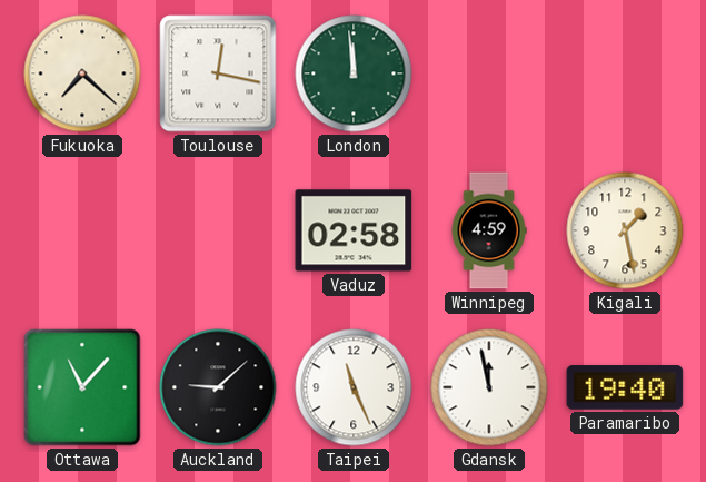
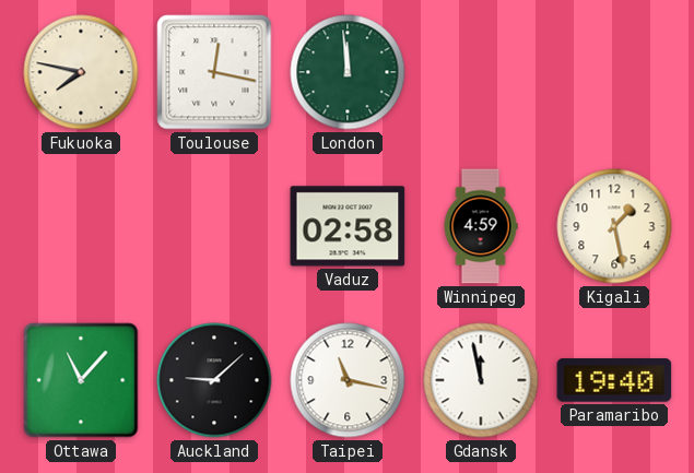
Fukuoka: 7:22 -> 7:47 (81, 72)
Taipei: 11:26 -> 11:17 (348, 380)
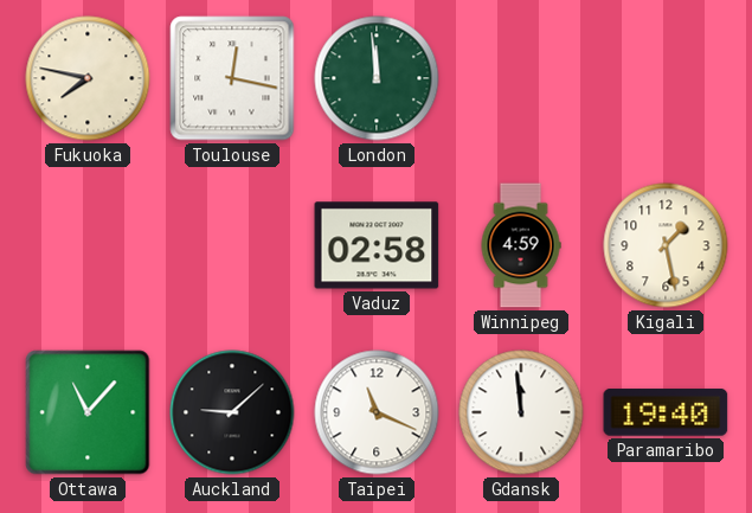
Taipei: 11:17 -> 11:19 (377, 412)
Gdansk: 11:58 -> 11:59 (521, 412)
